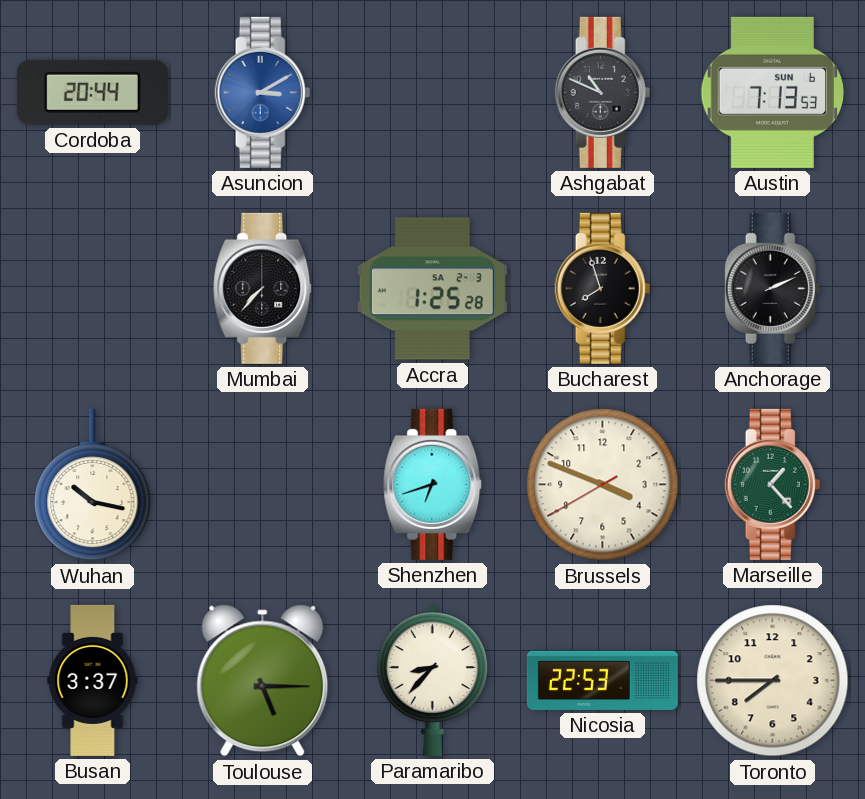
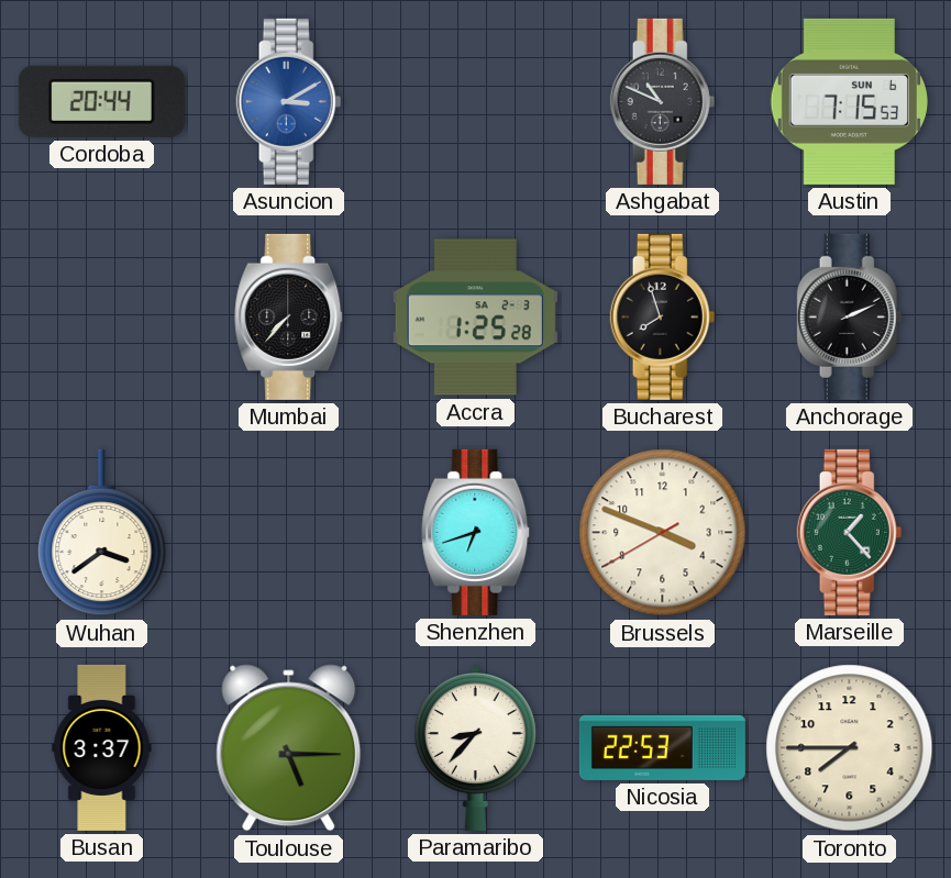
Austin: 7:13 -> 7:15 (849, 101)
Wuhan: 10:17 -> 3:39 (102, 533)
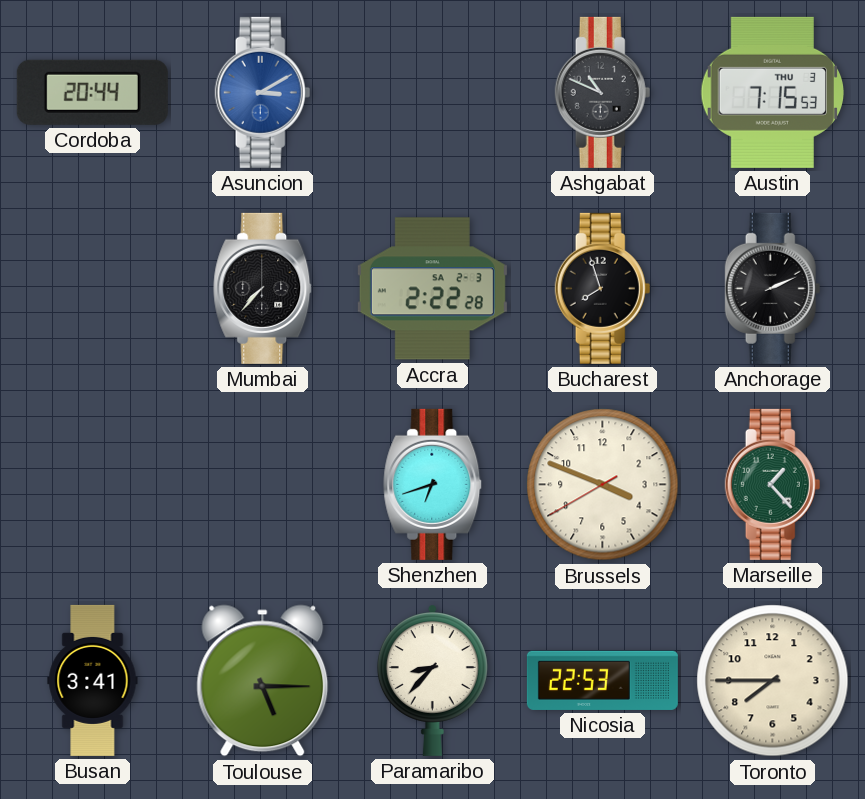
Austin date: SUN 6 -> THU 3 (772, 92)
Accra: 1:25 -> 2:22 (432, 289)
Wuhan: 3:39 -> none (102, 533)
Busan: 3:37 -> 3:41 (93, 680)
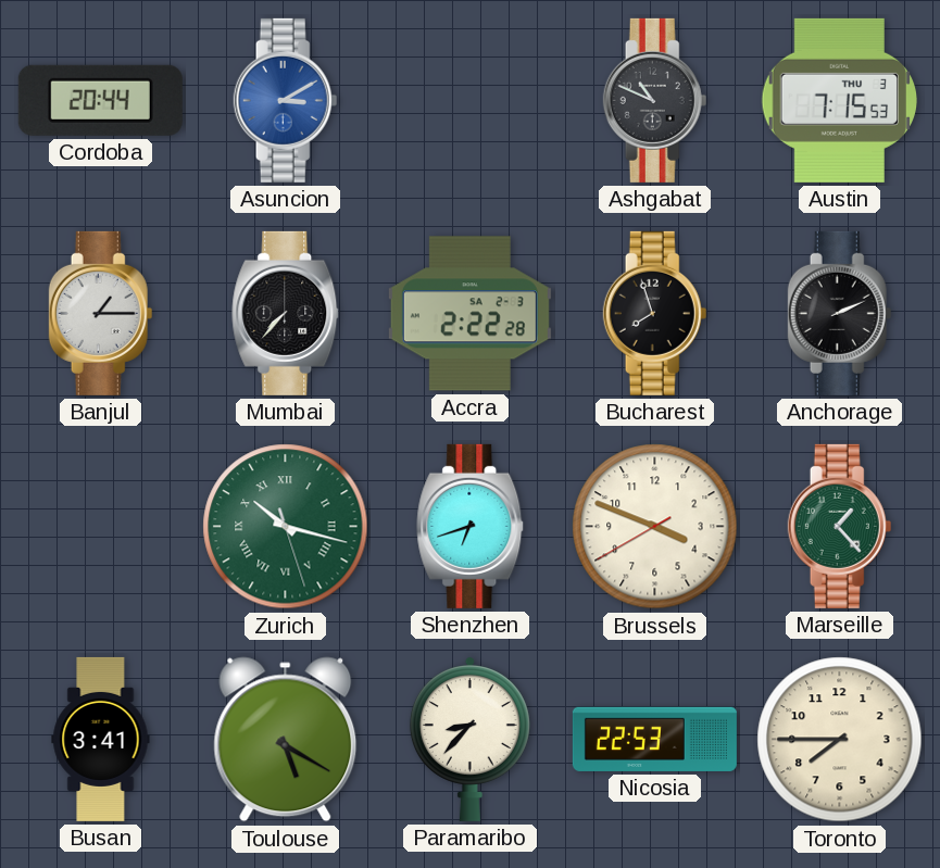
Banjul: none -> 1:15 (101, 313)
Zurich: none -> 10:17 (286, 527)
Toulouse: 5:15 -> 5:20 (286, 740)
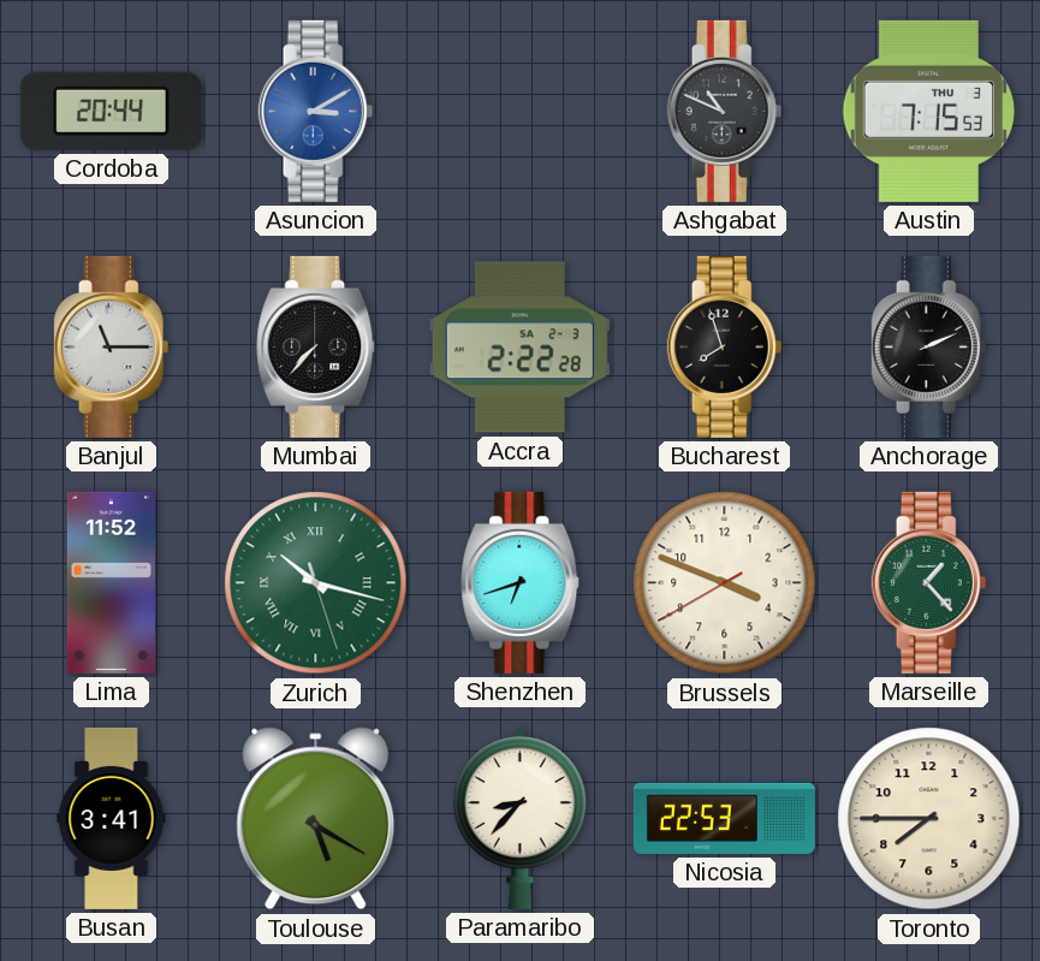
Banjul: 1:15 -> 11:15 (112, 346)
Lima: none -> 11:52 (111, 582)
